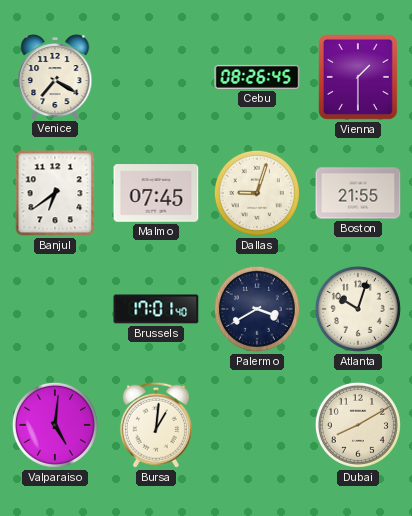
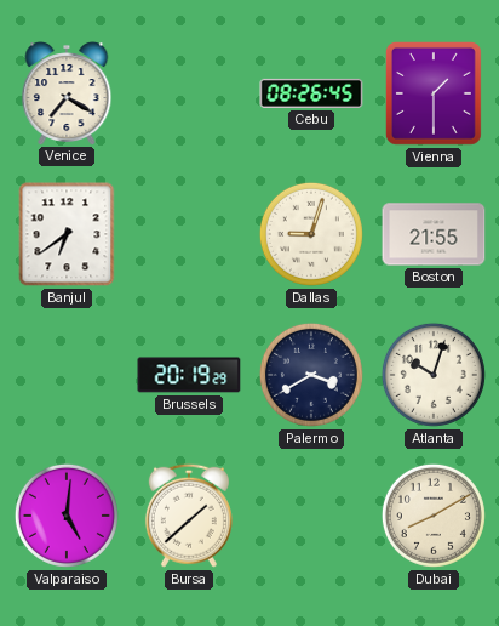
Malmo: 07:45 -> none (156, 193)
Brussels: 17:01 -> 20:19 (189, 375)
Bursa: 1:01 -> 1:38 (189, 516)
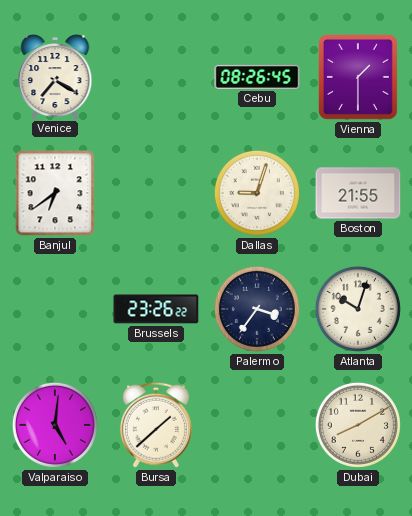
Brussels: 20:19 -> 23:26 (156, 309)
Palermo: 3:40 -> 3:36 (257, 309)
